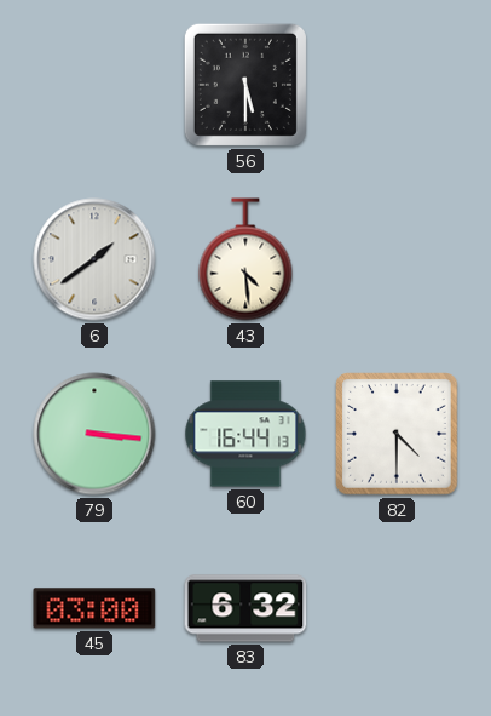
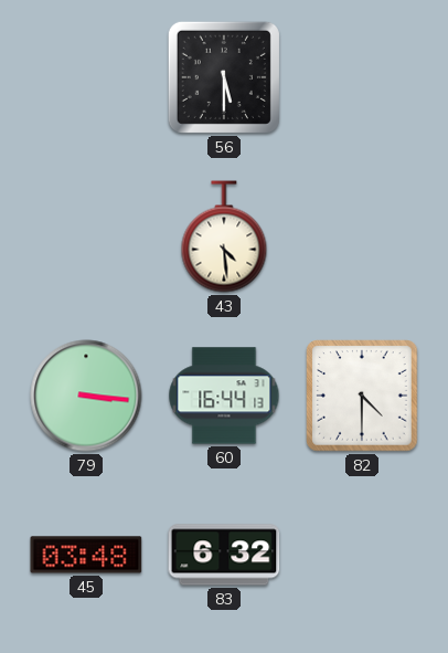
6: 1:39 -> none (94, 259)
45: 03:00 -> 03:48 (86, 555)
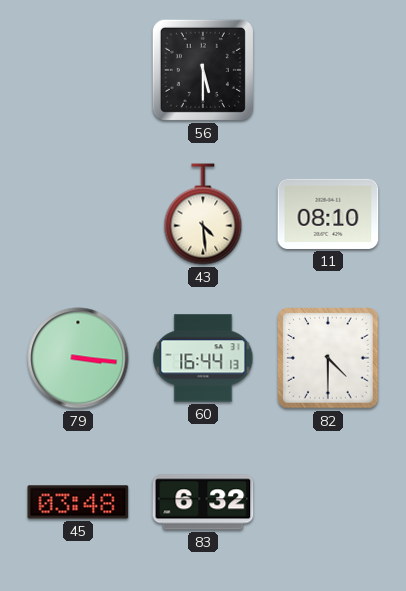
11: none -> 08:10 (328, 214)
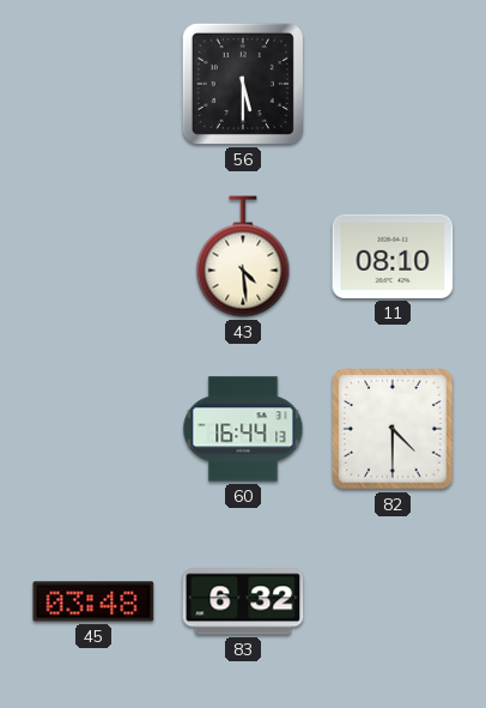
79: 3:16 -> none (78, 358)
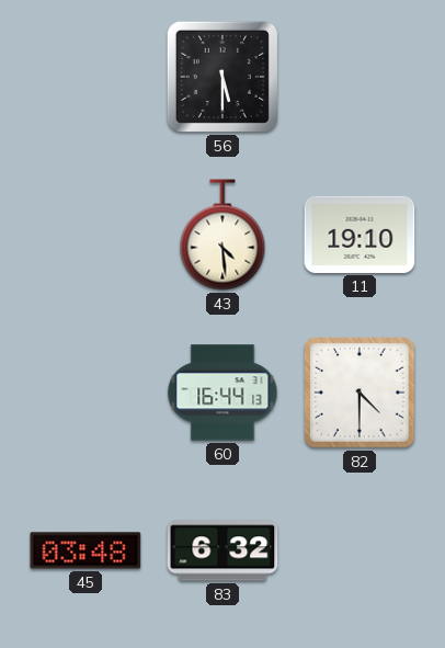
11: 08:10 -> 19:10 (360, 235)
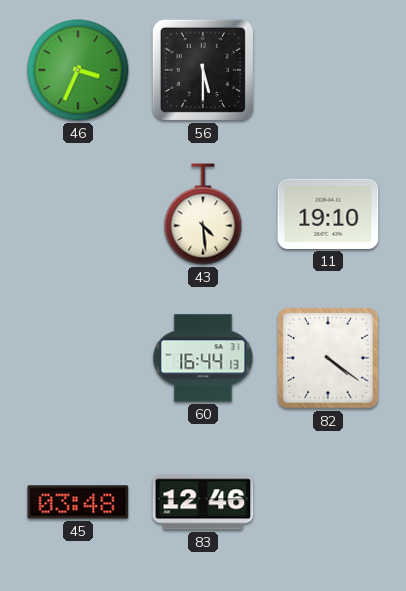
46: none -> 3:34 (78, 70)
82: 4:30 -> 4:21 (328, 358)
83: 6:32 -> 12:46 (203, 502)
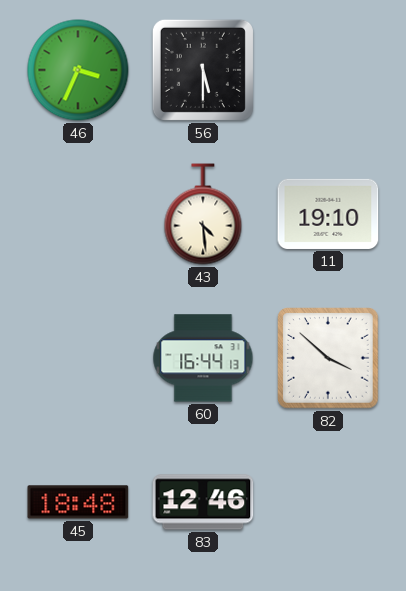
82: 4:21 -> 3:52 (328, 358)
45: 03:48 -> 18:48 (78, 502)
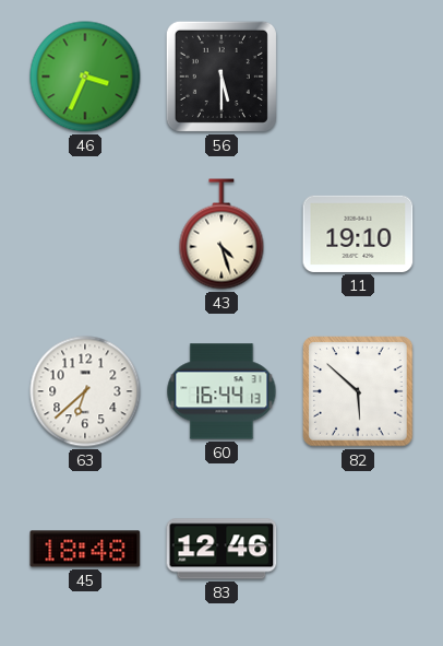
43: 4:29 -> 4:27 (221, 234)
63: none -> 6:38 (85, 391)
82: 3:52 -> 5:52 (358, 391)
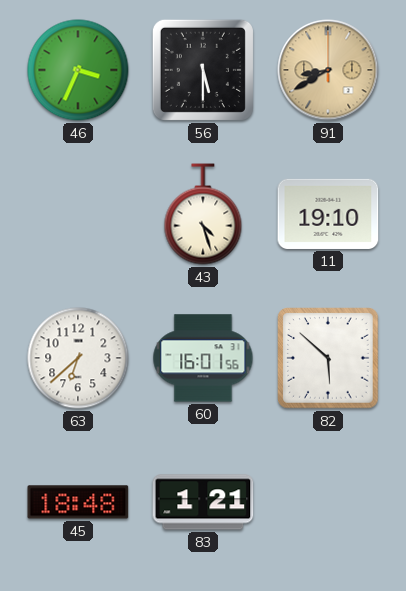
91: none -> 8:40 (328, 70)
60: 16:44 -> 16:01 (203, 358)
83: 12:46 -> 1:21 (203, 502)
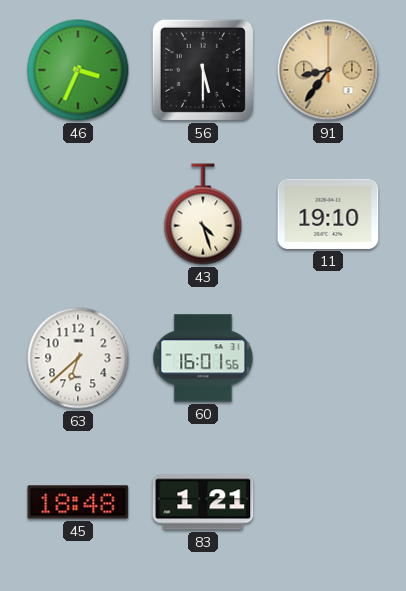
91: 8:40 -> 8:36 (328, 70)
82: 5:52 -> none (328, 358)
